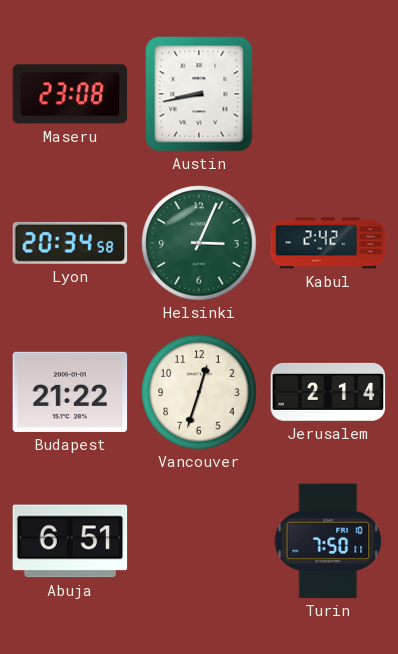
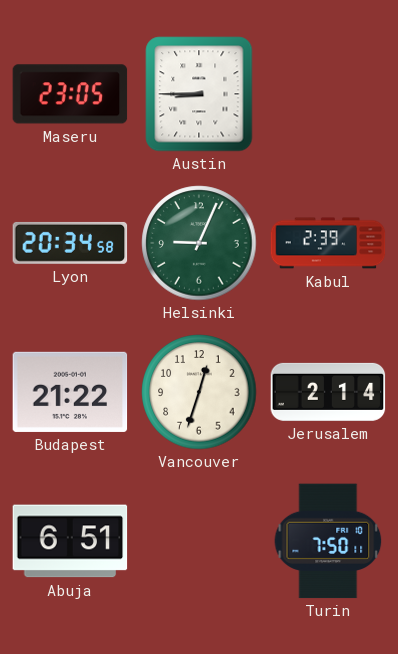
Maseru: 23:08 -> 23:05 (70, 94)
Austin: 8:43 -> 8:45 (199, 94)
Helsinki: 3:04 -> 9:04 (199, 243)
Kabul: 2:42 -> 2:39 (328, 243)
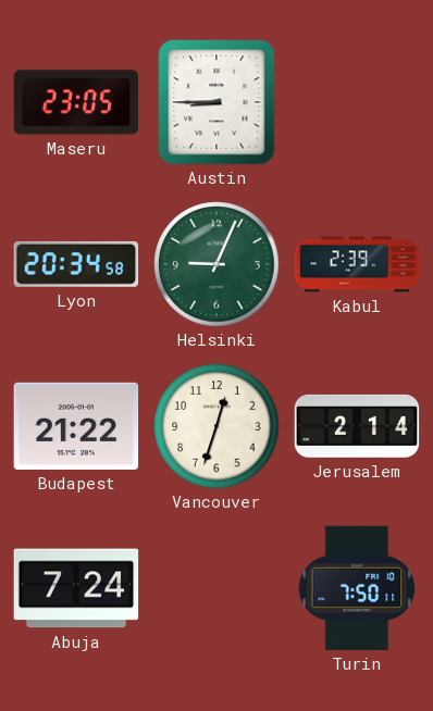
Abuja: 6:51 -> 7:24 (76, 588)
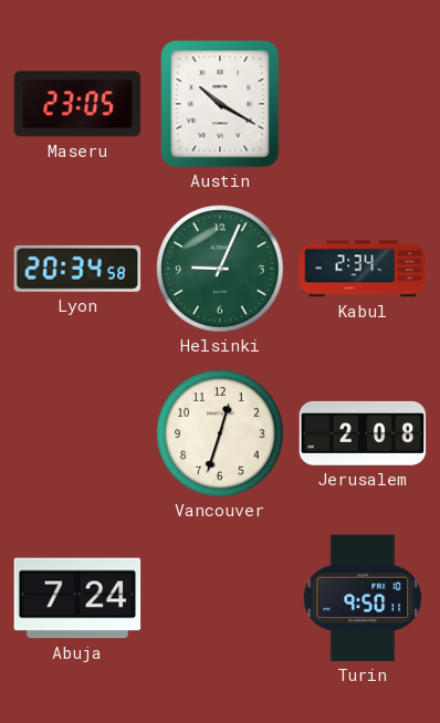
Austin: 8:45 -> 10:20 (220, 104)
Kabul: 2:39 -> 2:34 (363, 269)
Budapest: 21:22 -> none (76, 426)
Jerusalem: 2:14 -> 2:08 (363, 433)
Turin: 7:50 -> 9:50 (363, 598)
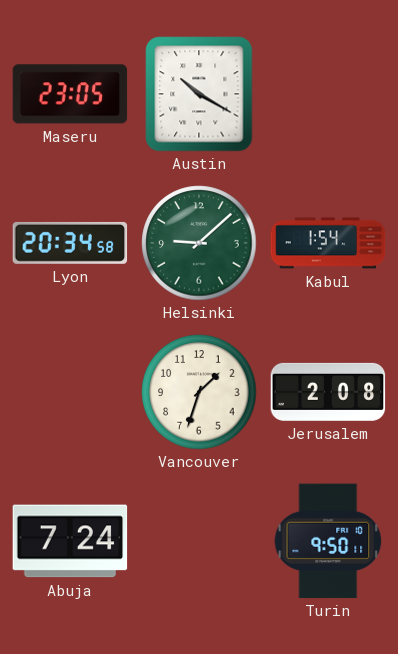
Helsinki: 9:04 -> 9:08 (199, 243)
Kabul: 2:34 -> 1:54 (328, 243)
Vancouver: 12:33 -> 1:33 (199, 392)
